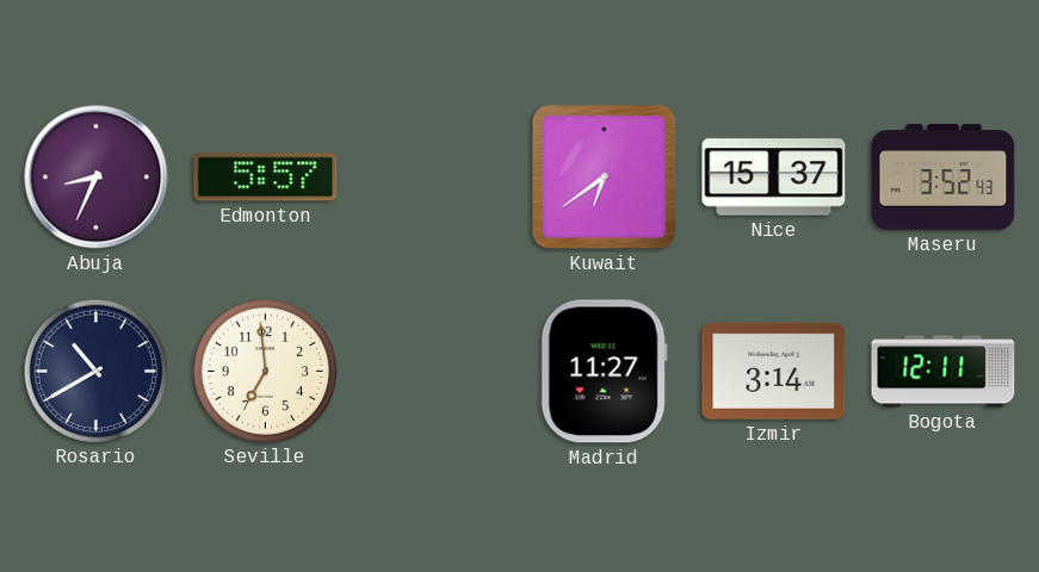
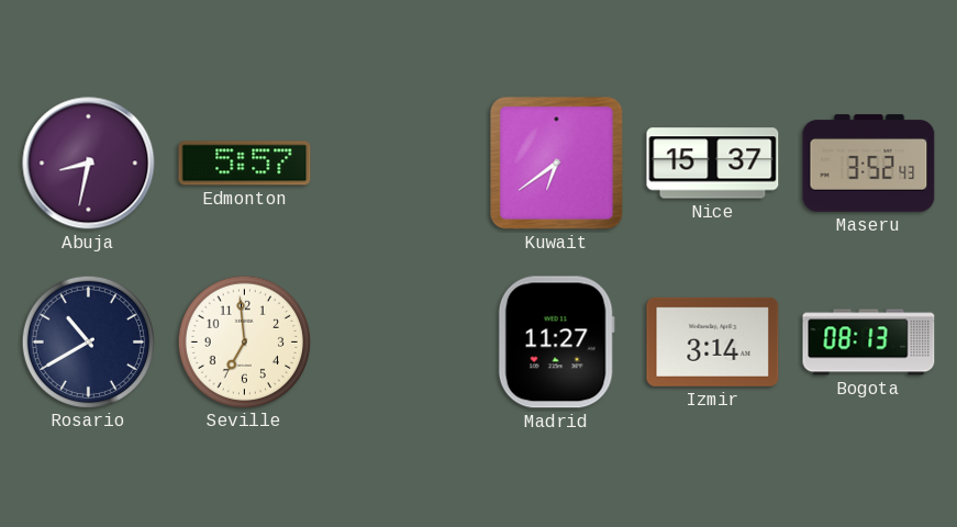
Abuja: 8:34 -> 8:32 (89, 164)
Bogota: 12:11 -> 08:13 (869, 343)
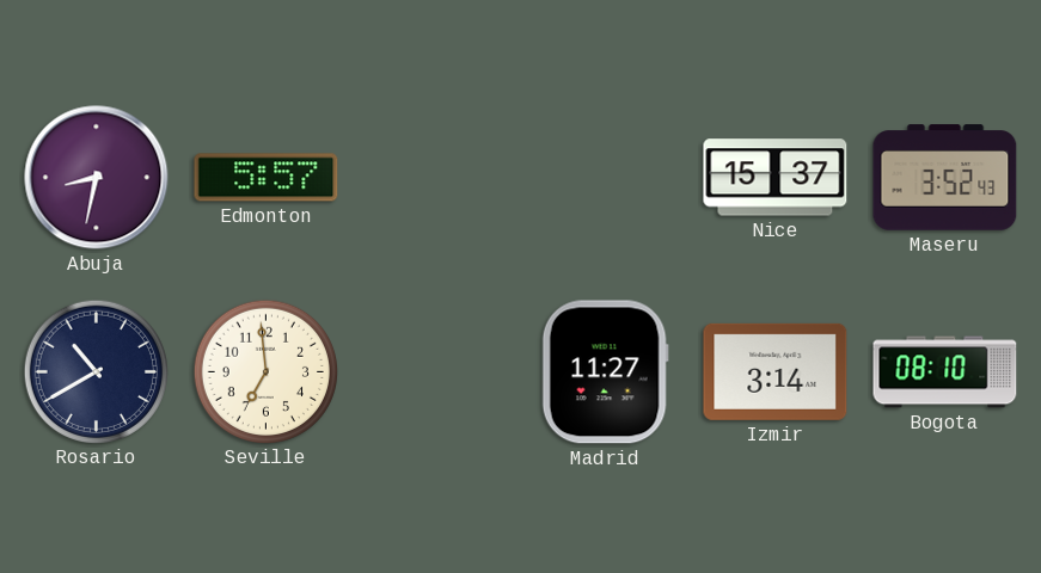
Kuwait: 6:39 -> none (557, 164)
Bogota: 08:13 -> 08:10 (945, 372)
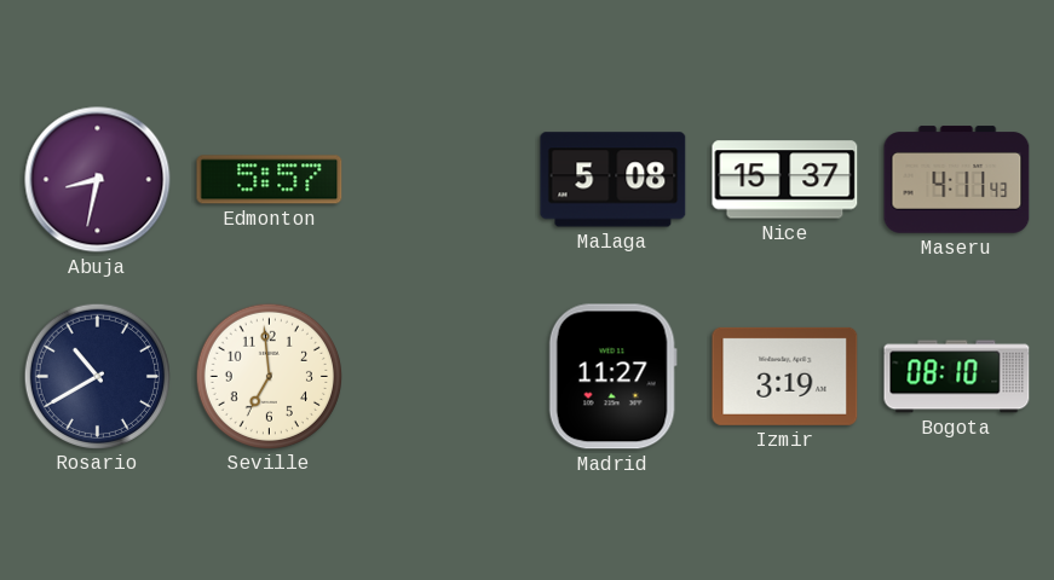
Malaga: none -> 5:08 (614, 180)
Maseru: 3:52 -> 4:11 (957, 180)
Izmir: 3:14 -> 3:19 (785, 376)
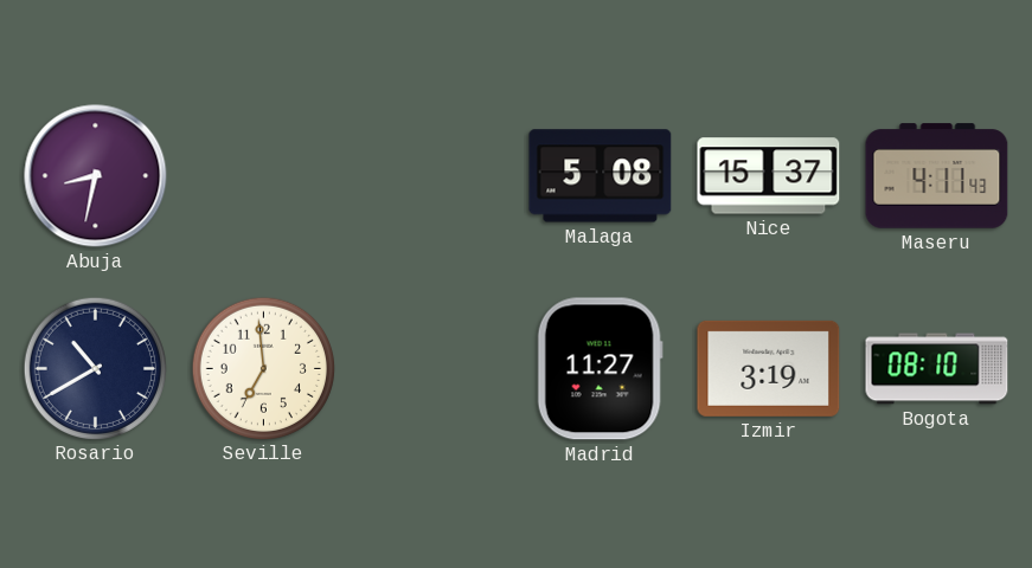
Edmonton: 5:57 -> none (270, 180)
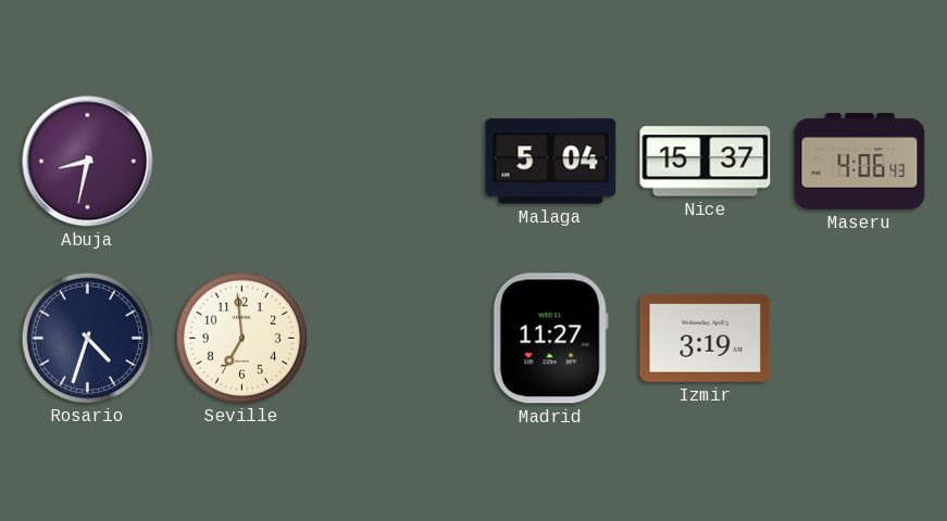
Malaga: 5:08 -> 5:04 (551, 162)
Maseru: 4:11 -> 4:06 (860, 162)
Rosario: 10:40 -> 4:33 (87, 338)
Bogota: 08:10 -> none (937, 369)
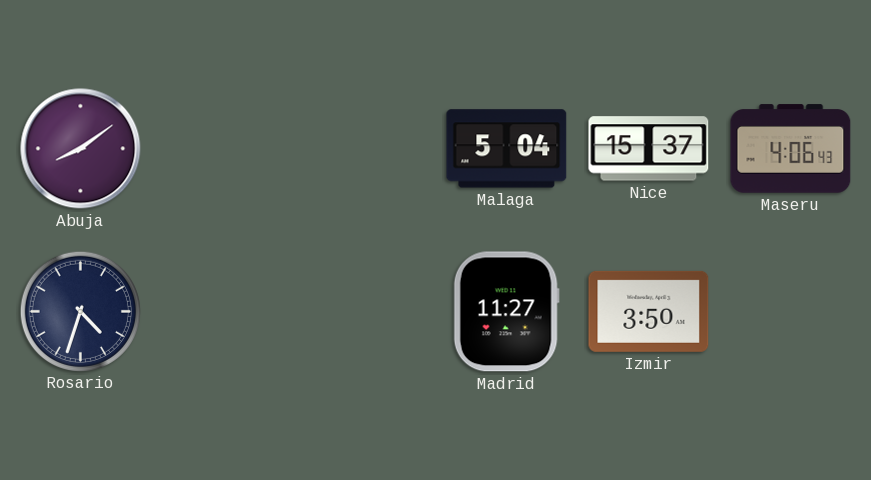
Abuja: 8:32 -> 8:09 (81, 149)
Seville: 6:59 -> none (241, 338)
Izmir: 3:19 -> 3:50 (649, 311)
